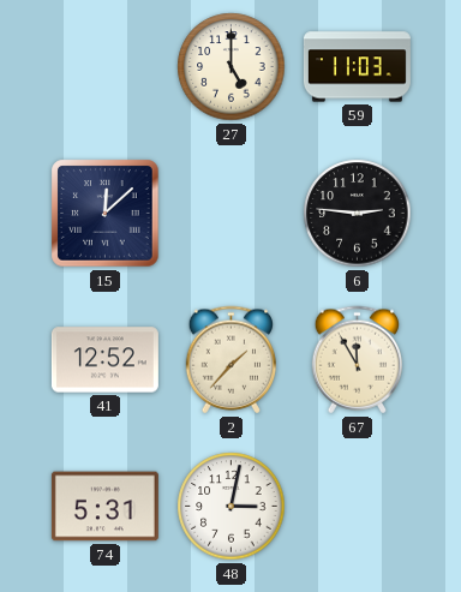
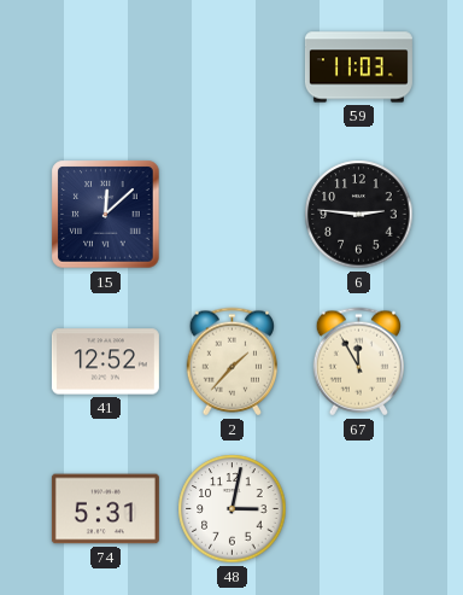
27: 5:00 -> none (232, 67)
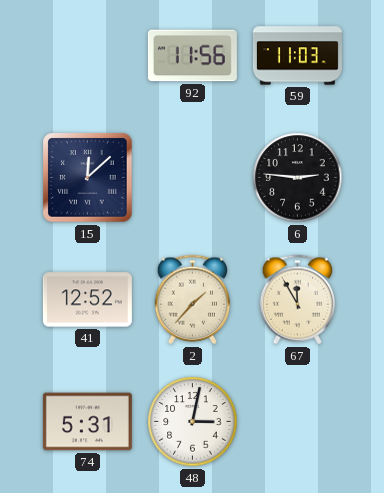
92: none -> 11:56 (192, 56)
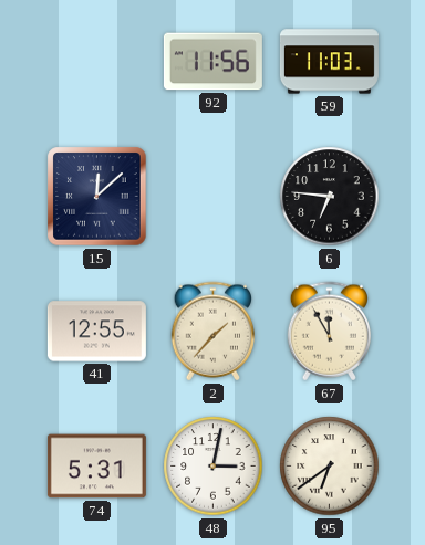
6: 2:46 -> 6:46 (330, 197)
41: 12:52 -> 12:55 (96, 332)
95: none -> 6:39 (330, 467)
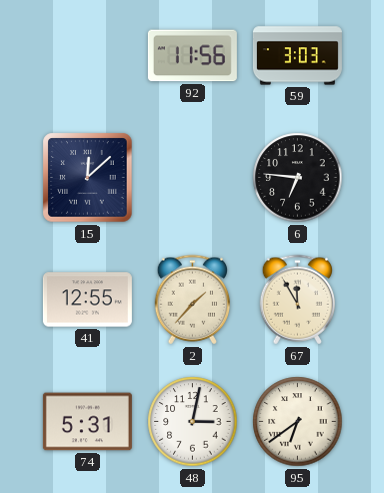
59: 11:03 -> 3:03 (297, 56)
